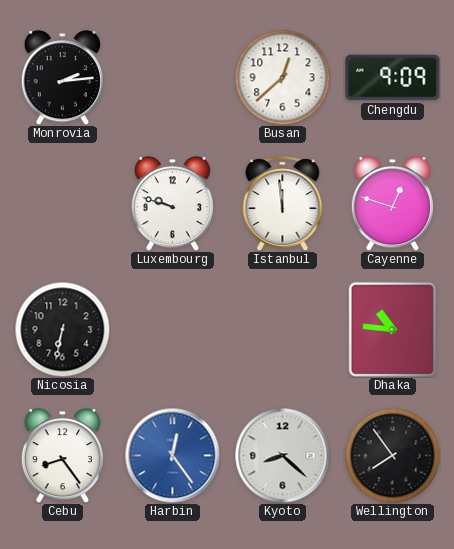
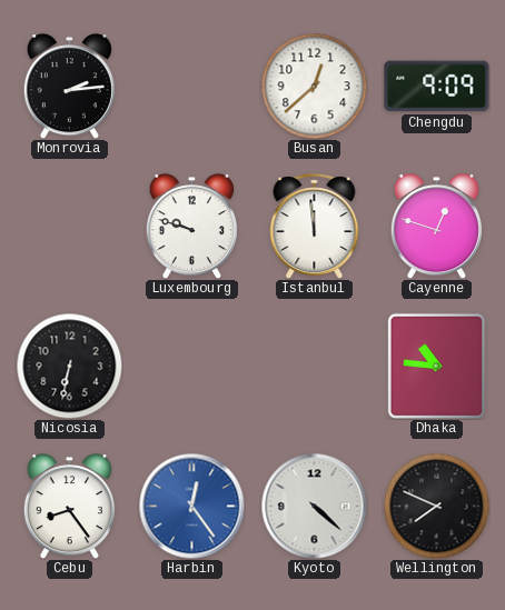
Kyoto: 8:22 -> 4:22 (314, 506)
Wellington: 7:54 -> 7:49 (436, 506)
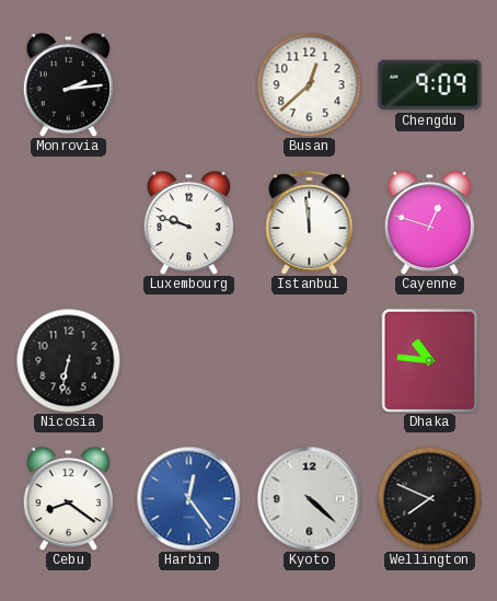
Cebu: 8:24 -> 8:21 (68, 499)
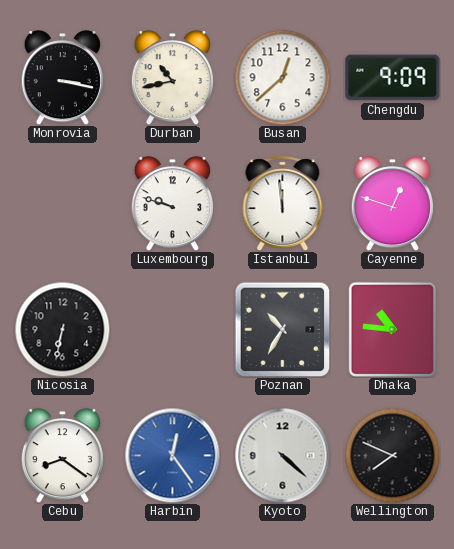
Monrovia: 2:14 -> 3:17 (62, 78)
Durban: none -> 10:43 (172, 78)
Poznan: none -> 10:35 (282, 329)
